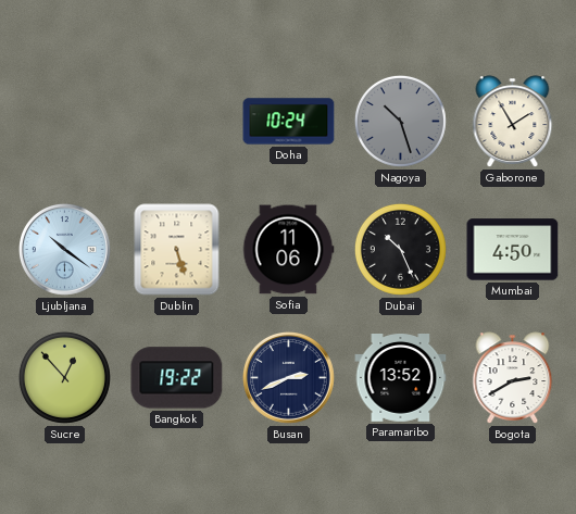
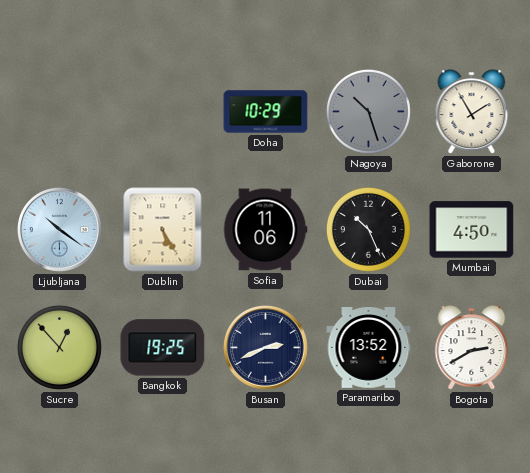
Doha: 10:24 -> 10:29 (266, 112)
Dublin: 5:27 -> 5:25 (163, 230)
Bangkok: 19:22 -> 19:25 (163, 348)
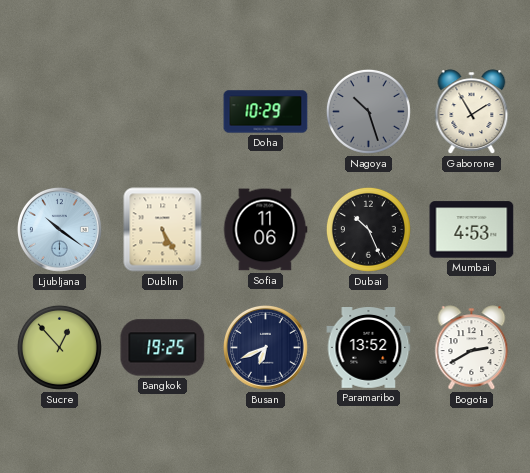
Mumbai: 4:50 -> 4:53 (472, 230)
Busan: 2:41 -> 6:41 (266, 348)
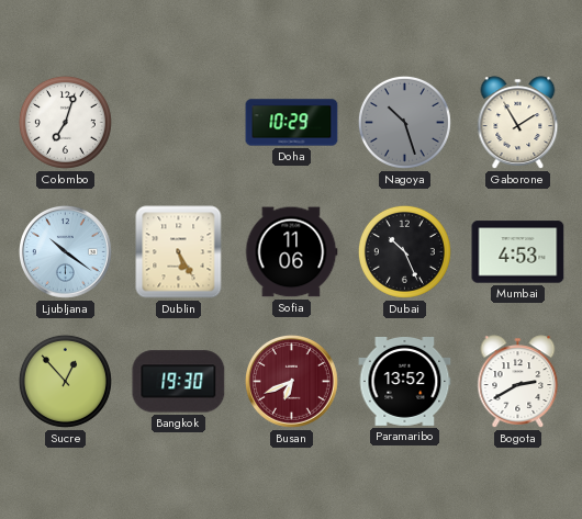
Colombo: none -> 7:03 (65, 122)
Bangkok: 19:25 -> 19:30 (179, 382)
Busan dial: navy -> burgundy (292, 382)
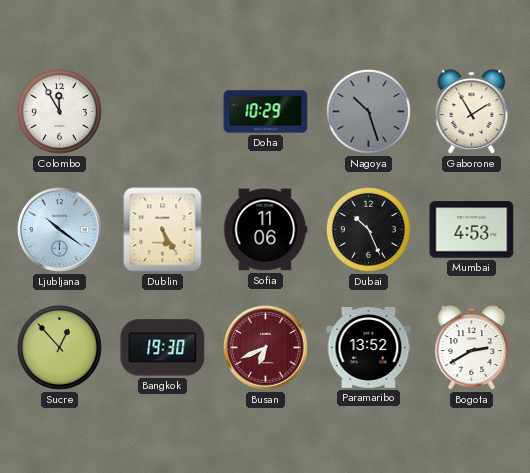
Colombo: 7:03 -> 11:55 (59, 111)
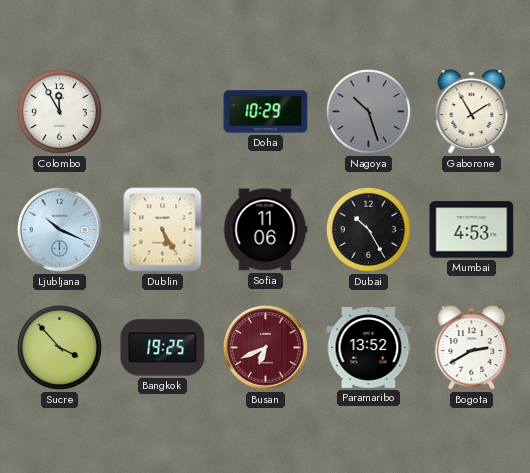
Ljubljana: 10:21 -> 10:19 (60, 230)
Dubai: 10:26 -> 10:25 (368, 229)
Sucre: 12:53 -> 3:53 (59, 347)
Bangkok: 19:30 -> 19:25 (163, 348)
